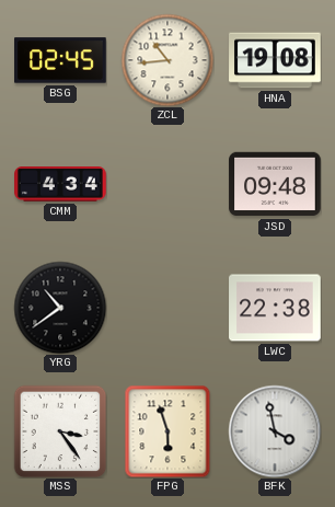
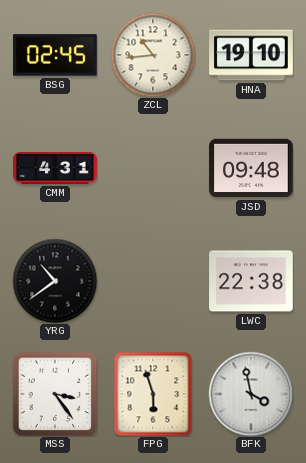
HNA: 19:08 -> 19:10 (251, 55)
CMM: 4:34 -> 4:31 (55, 169)
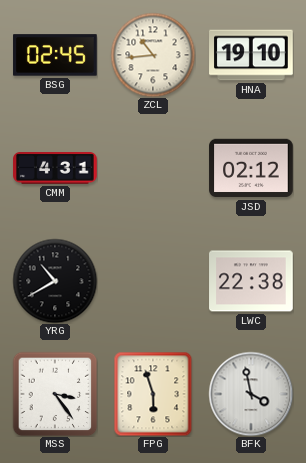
JSD: 09:48 -> 02:12 (251, 168)
YRG: 10:39 -> 10:40 (55, 281)
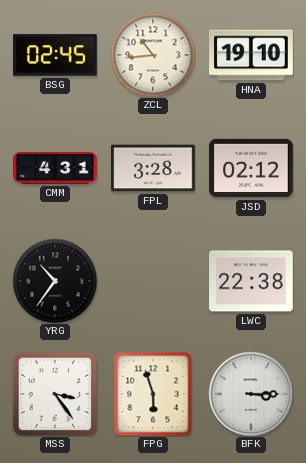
FPL: none -> 3:28 (153, 168)
YRG: 10:40 -> 10:36 (55, 281)
BFK: 3:58 -> 3:15 (251, 394)
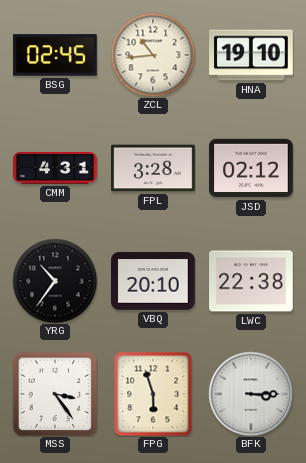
VBQ: none -> 20:10 (153, 281)
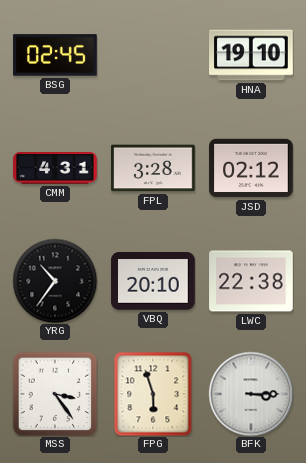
ZCL: 10:44 -> none (153, 55)
